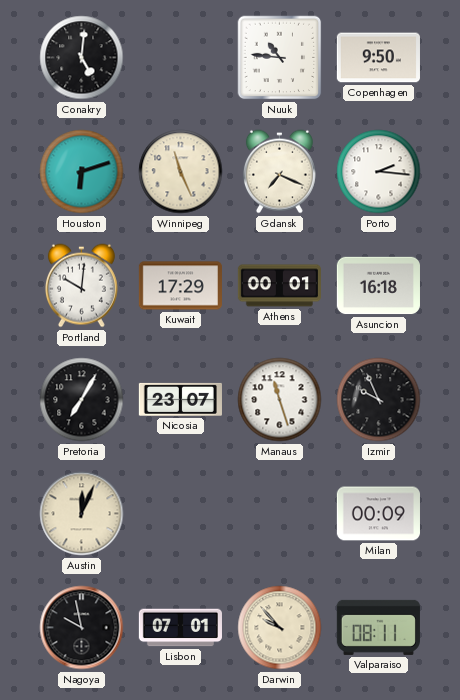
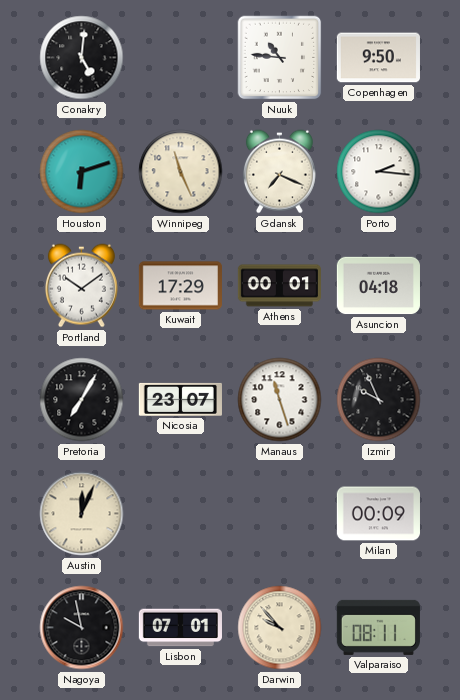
Portland: 10:01 -> 10:09 (81, 286)
Asuncion: 16:18 -> 04:18 (378, 286)
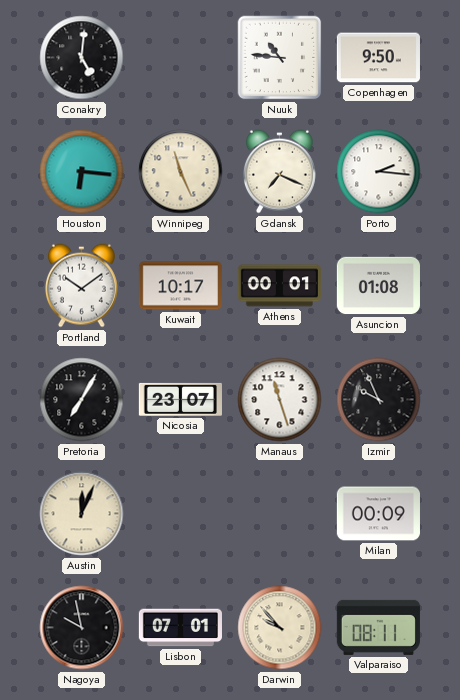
Houston: 6:12 -> 6:16 (82, 172)
Kuwait: 17:29 -> 10:17 (180, 286)
Asuncion: 04:18 -> 01:08 (378, 286)
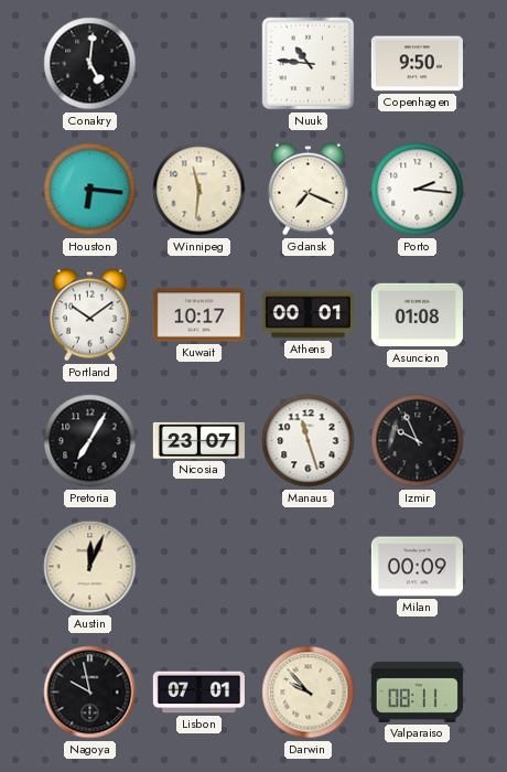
Winnipeg: 11:26 -> 11:31 (199, 190)
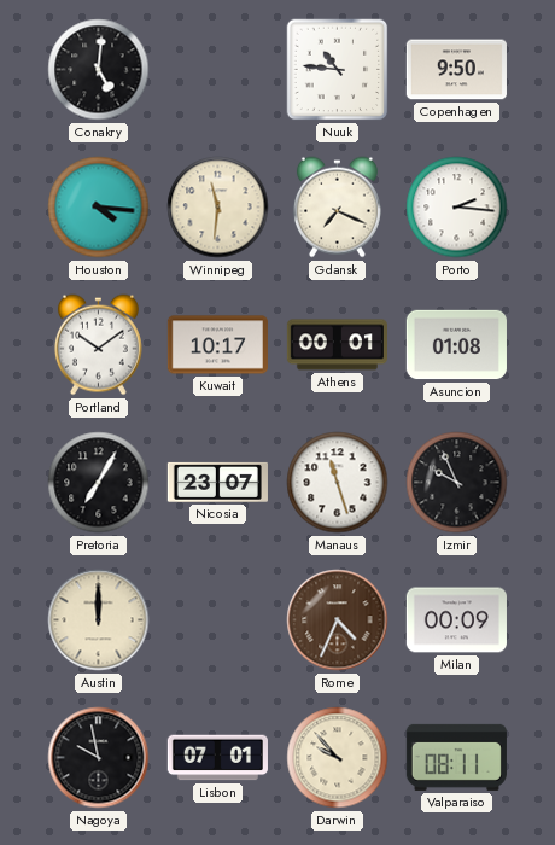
Houston: 6:16 -> 4:16 (99, 208)
Austin: 12:04 -> 12:00 (99, 620)
Rome: none -> 4:34 (338, 620)
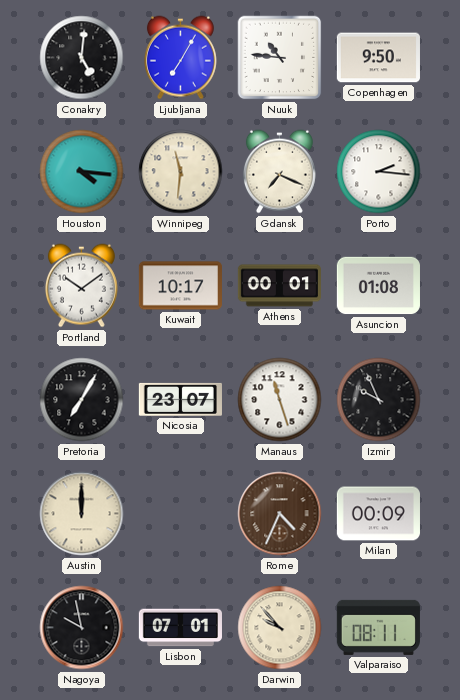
Ljubljana: none -> 7:05 (180, 58)
